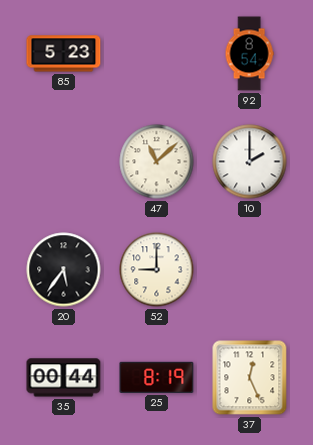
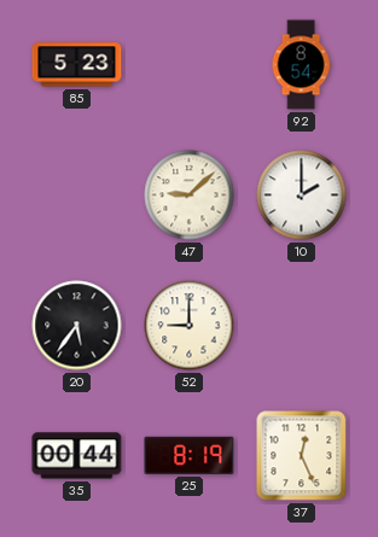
47: 11:08 -> 9:08 (190, 195)
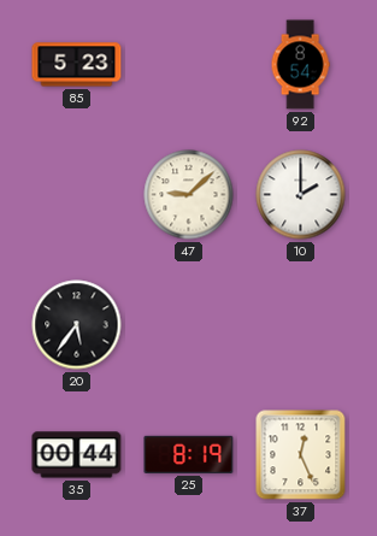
52: 9:00 -> none (190, 326)
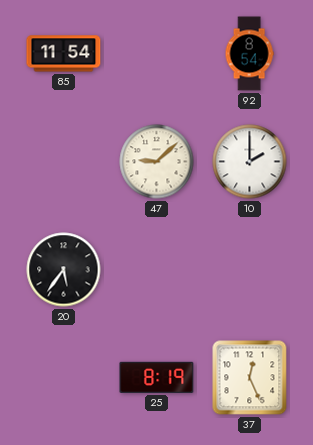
85: 5:23 -> 11:54 (64, 54)
35: 00:44 -> none (77, 455)
